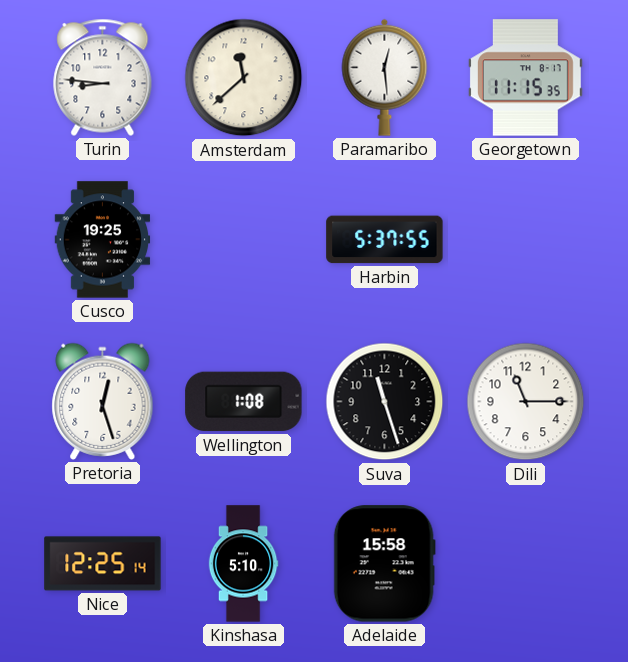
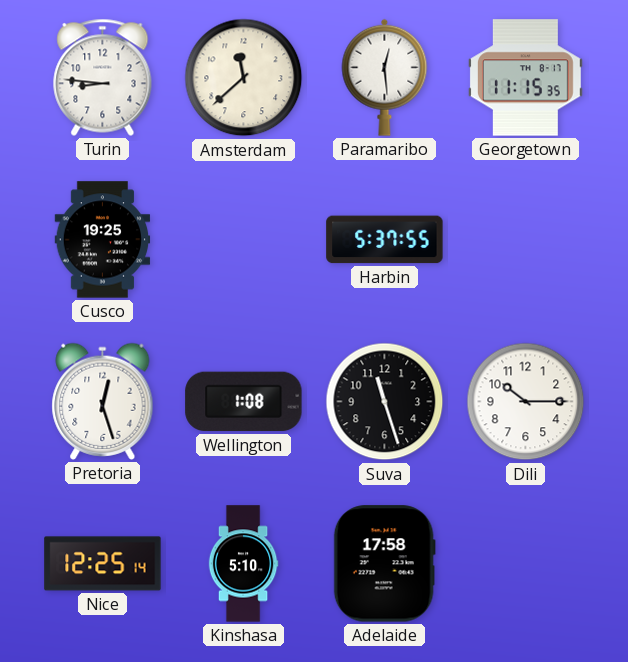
Dili: 11:15 -> 10:15 (526, 402)
Adelaide: 15:58 -> 17:58 (384, 564)
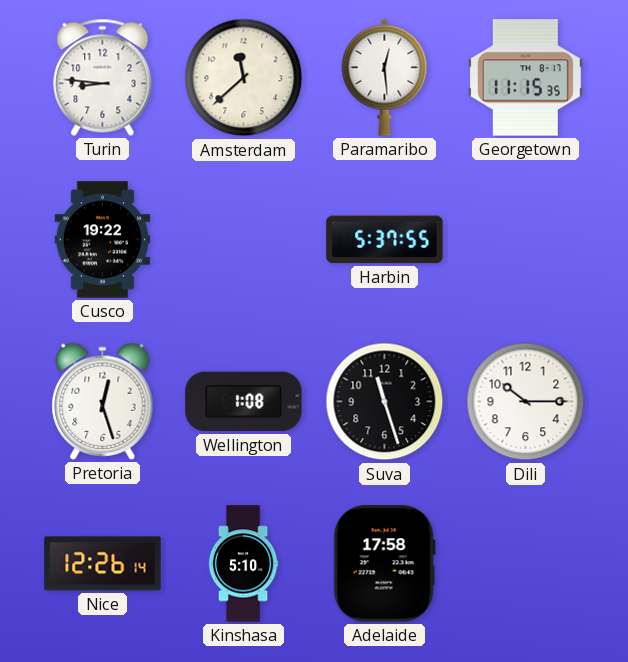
Cusco: 19:25 -> 19:22 (103, 240)
Nice: 12:25 -> 12:26 (103, 564)
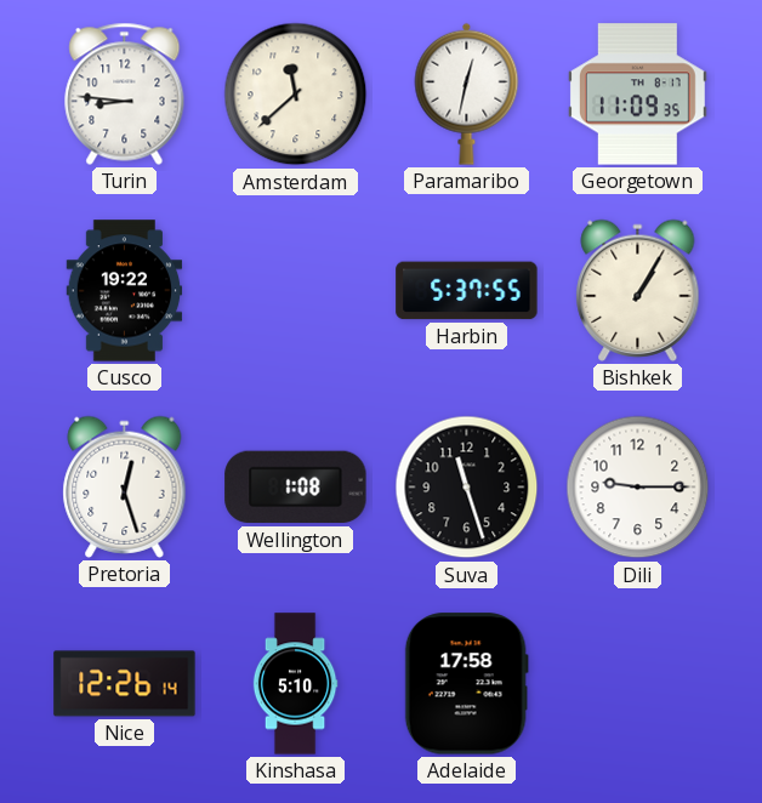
Paramaribo: 12:29 -> 12:32 (467, 93)
Georgetown: 11:15 -> 11:09 (637, 95)
Bishkek: none -> 1:05 (638, 290)
Dili: 10:15 -> 9:15 (638, 488)
